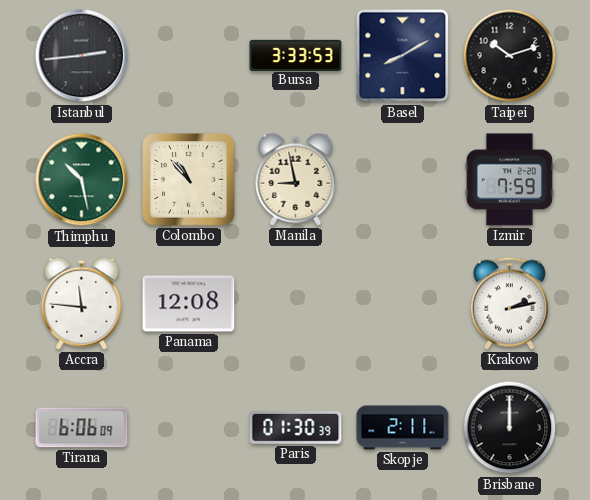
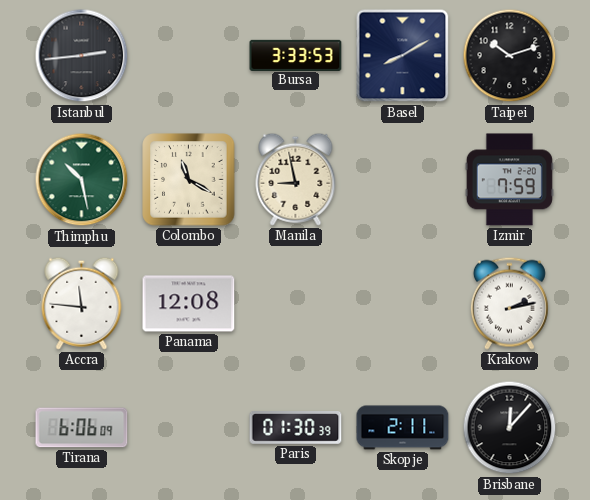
Colombo: 10:53 -> 11:20 (189, 180)
Brisbane: 12:00 -> 12:07 (510, 428)
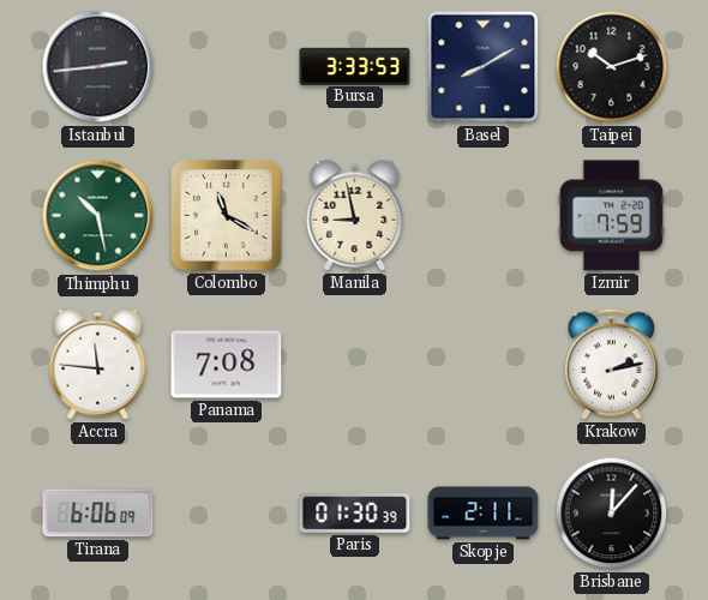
Panama: 12:08 -> 7:08 (227, 365)
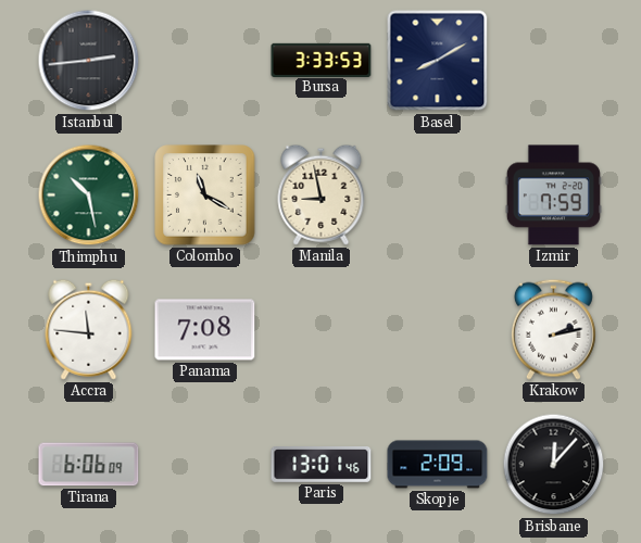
Taipei: 10:12 -> none (612, 67)
Paris: 01:30 -> 13:01 (322, 465)
Skopje: 2:11 -> 2:09 (438, 465)
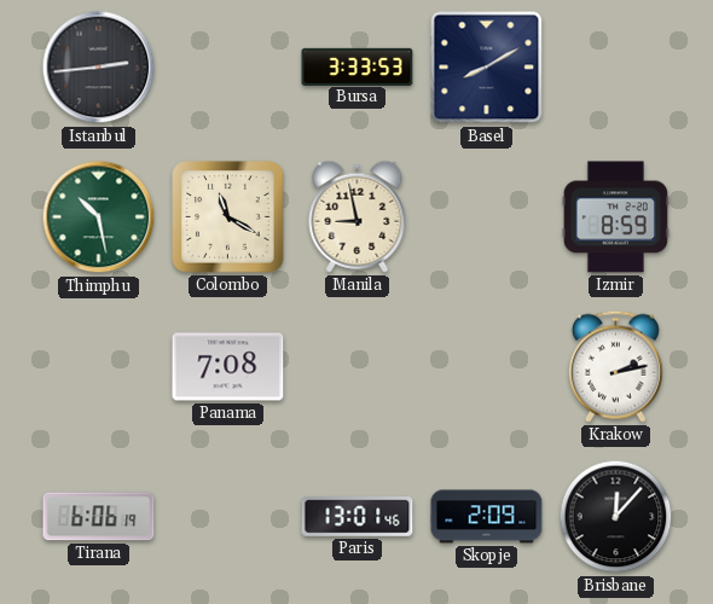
Izmir: 7:59 -> 8:59 (615, 217)
Accra: 11:46 -> none (89, 329)
Tirana: 6:06:09 -> 6:06:19 (99, 517)
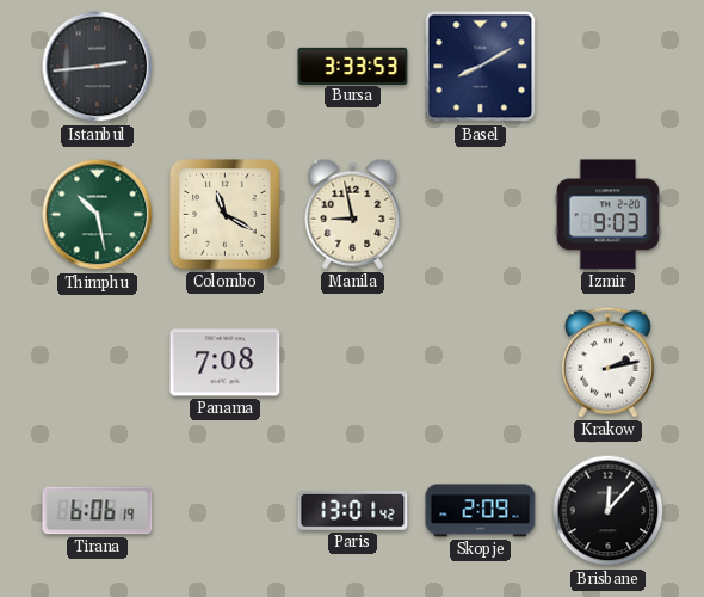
Izmir: 8:59 -> 9:03 (607, 215)
Paris: 13:01:46 -> 13:01:42 (353, 511)
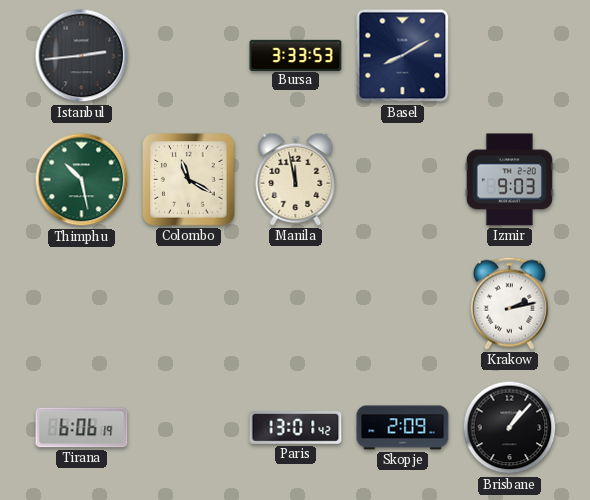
Manila: 8:58 -> 11:58 (296, 179)
Panama: 7:08 -> none (226, 363)
Brisbane: 12:07 -> 1:07 (510, 428)
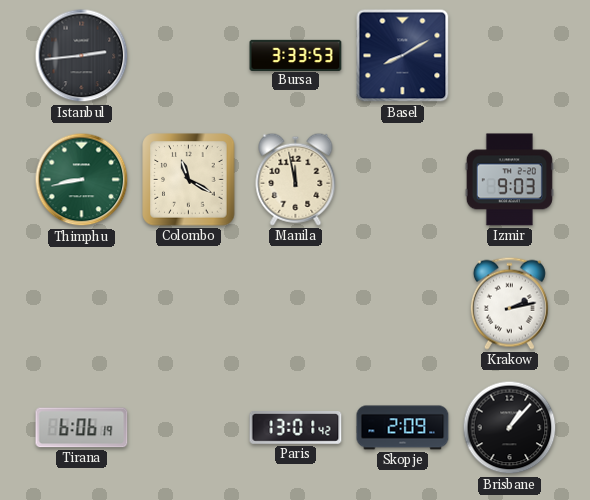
Thimphu: 10:28 -> 8:43 (82, 180)
